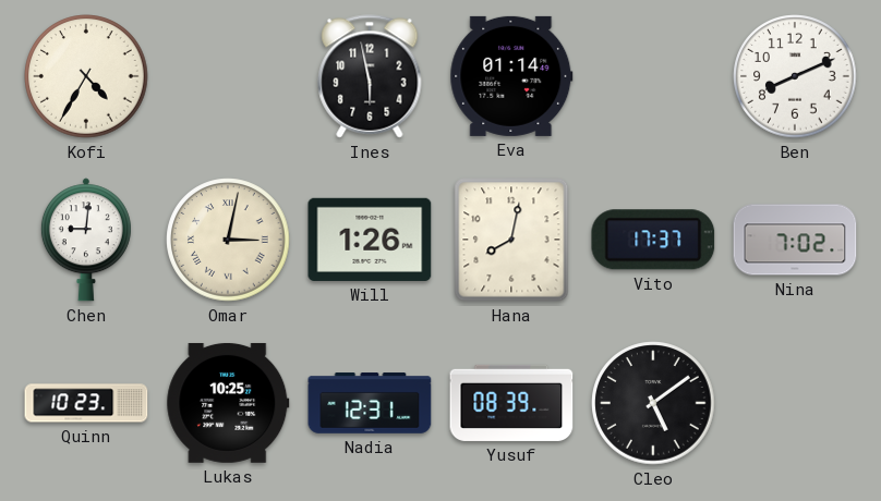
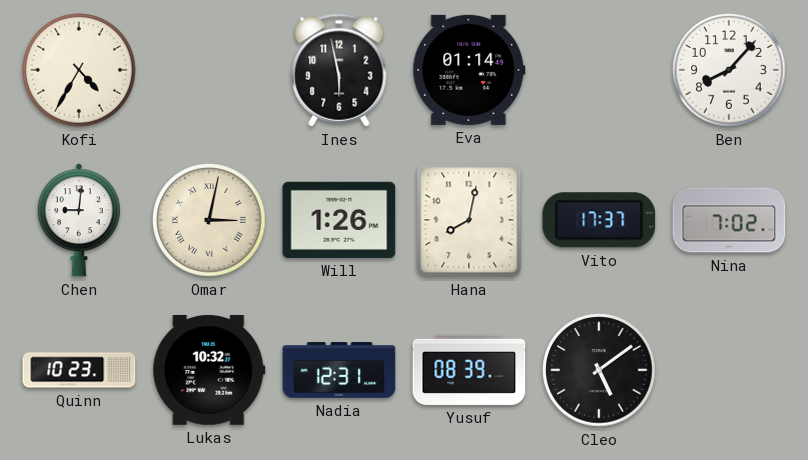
Ben: 8:11 -> 8:07 (729, 70)
Lukas: 10:25 -> 10:32 (209, 370)
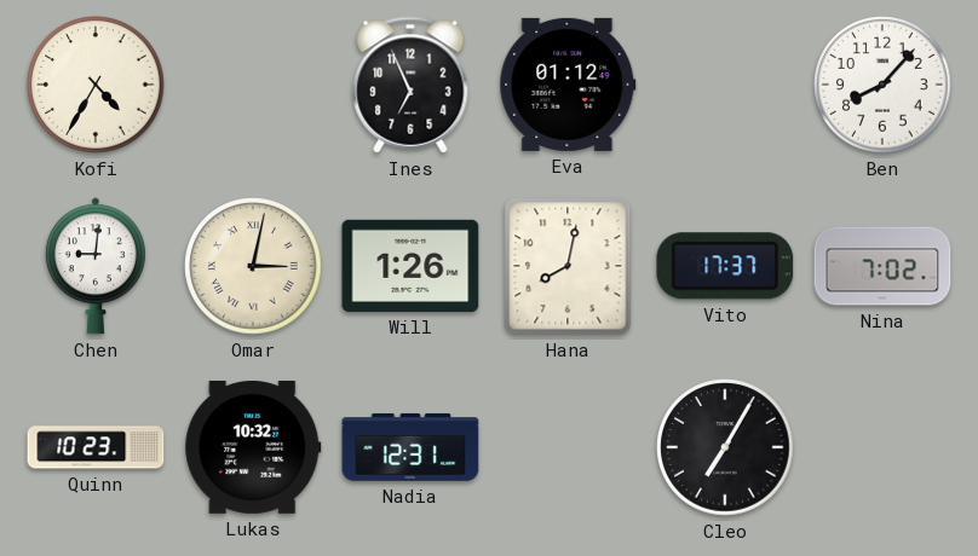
Ines: 5:58 -> 6:56 (410, 85)
Eva: 01:14 -> 01:12 (568, 85)
Yusuf: 08:39 -> none (469, 370)
Cleo: 5:09 -> 7:05 (725, 447)
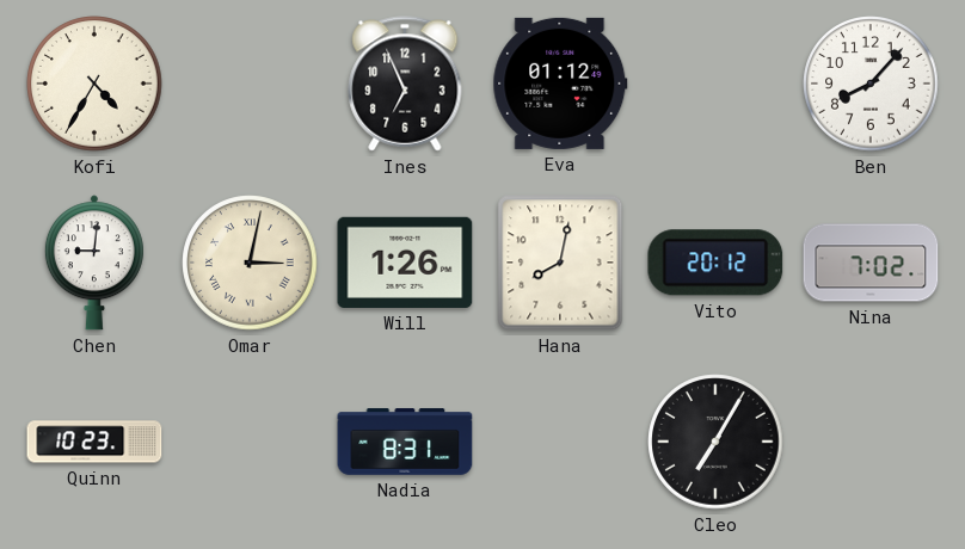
Vito: 17:37 -> 20:12 (715, 263)
Lukas: 10:32 -> none (253, 447)
Nadia: 12:31 -> 8:31 (405, 442)
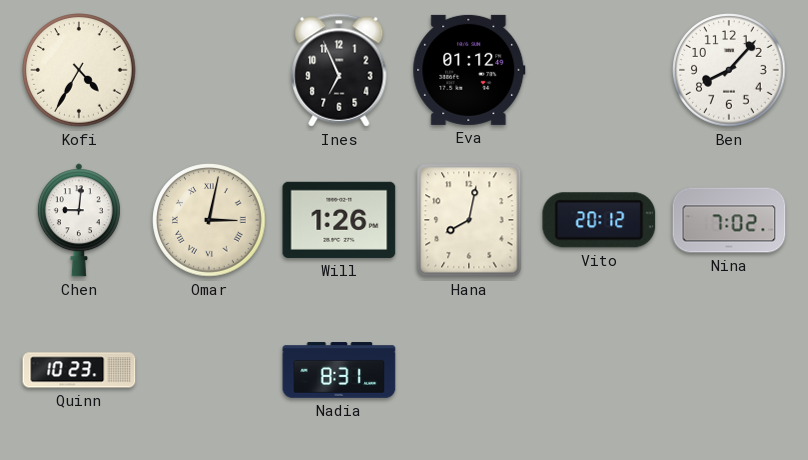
Cleo: 7:05 -> none (715, 442)
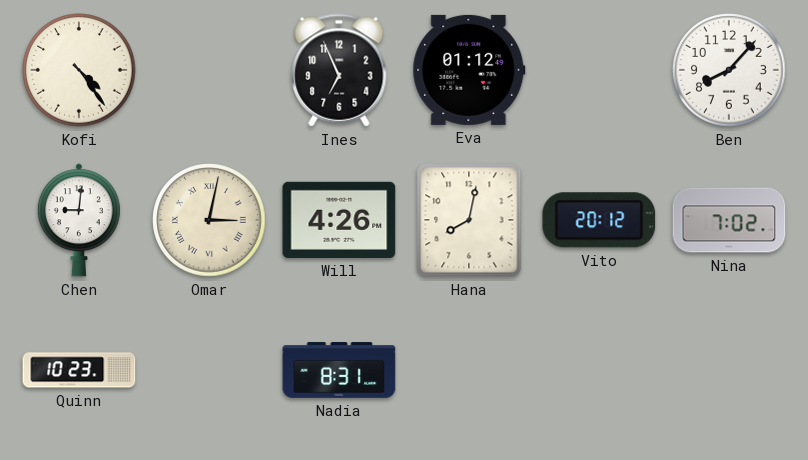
Kofi: 4:35 -> 4:24 (79, 70)
Will: 1:26 -> 4:26 (339, 220)
